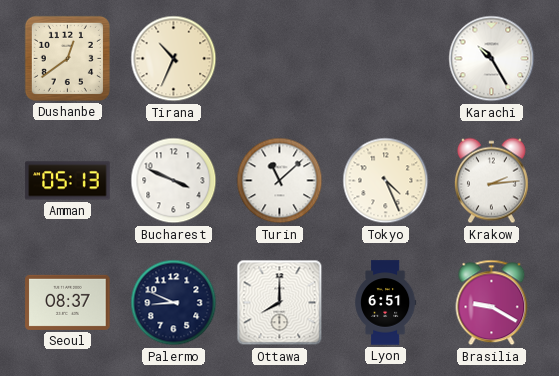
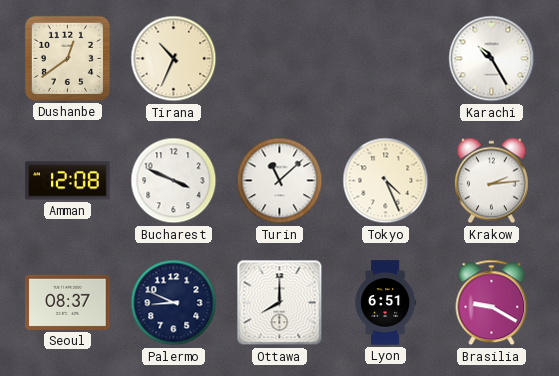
Amman: 05:13 -> 12:08 (68, 181)
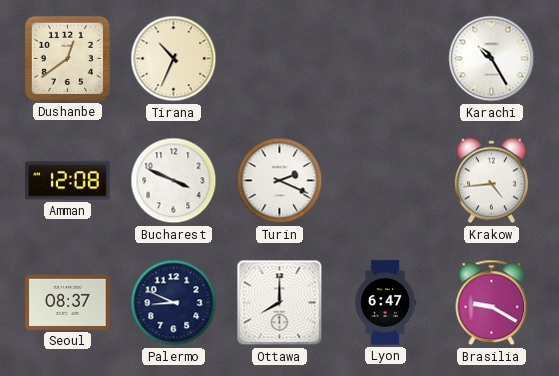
Turin: 11:08 -> 2:19 (280, 181)
Tokyo: 4:26 -> none (386, 181)
Krakow: 2:14 -> 4:44 (491, 181)
Lyon: 6:51 -> 6:47 (385, 303)
